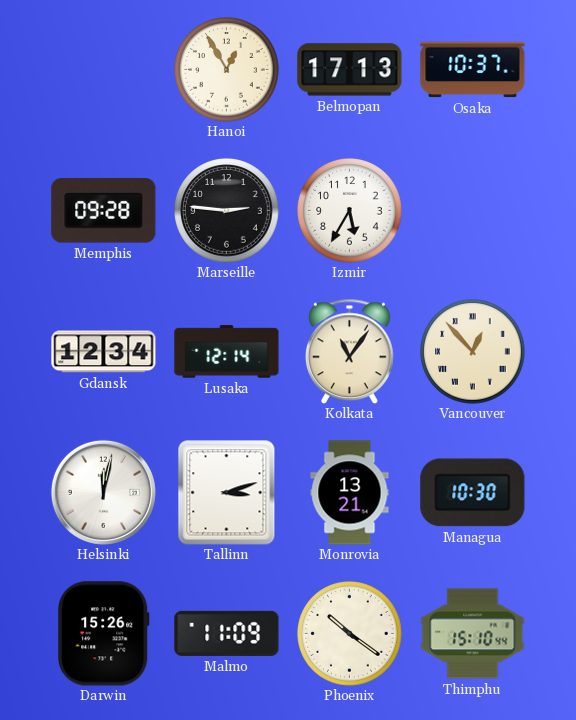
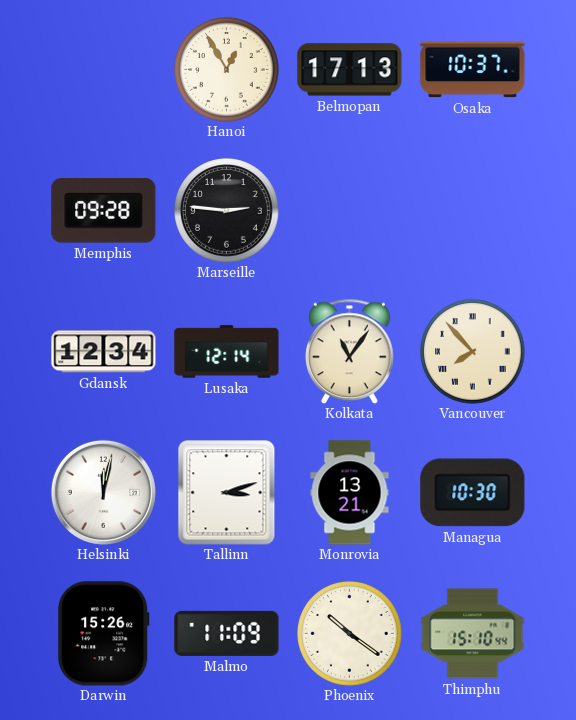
Izmir: 5:35 -> none (350, 211)
Vancouver: 12:53 -> 7:53 (473, 352)
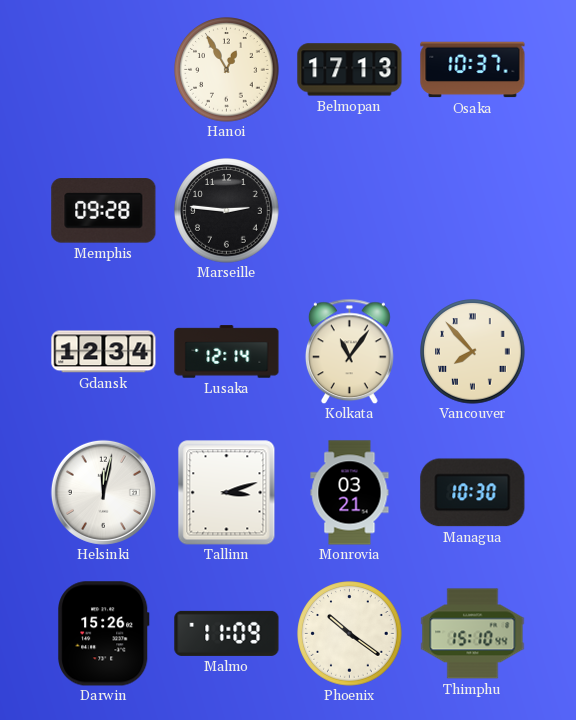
Monrovia: 13:21 -> 03:21 (350, 493)
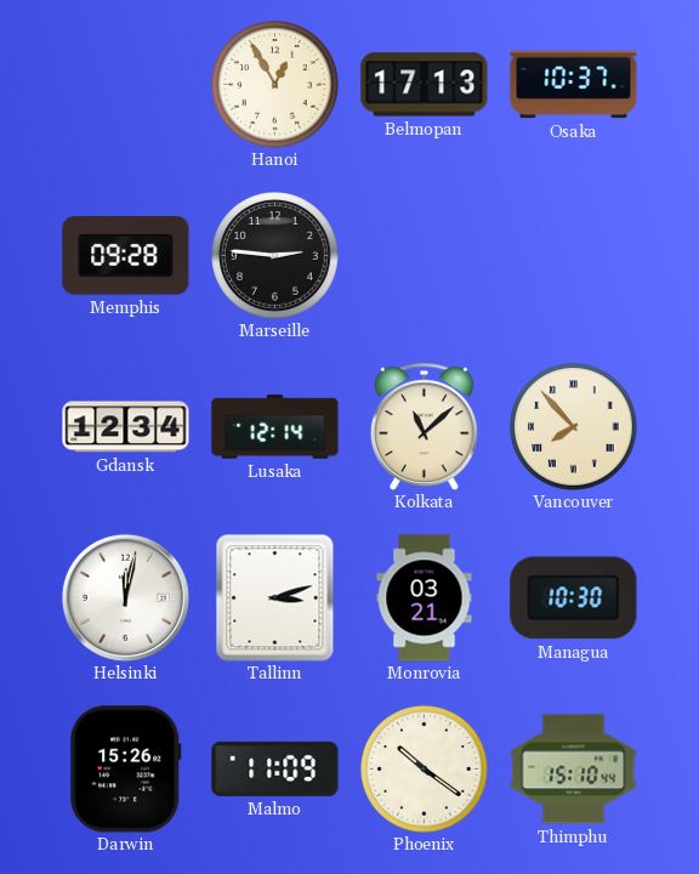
Kolkata: 11:06 -> 11:08 (424, 426)
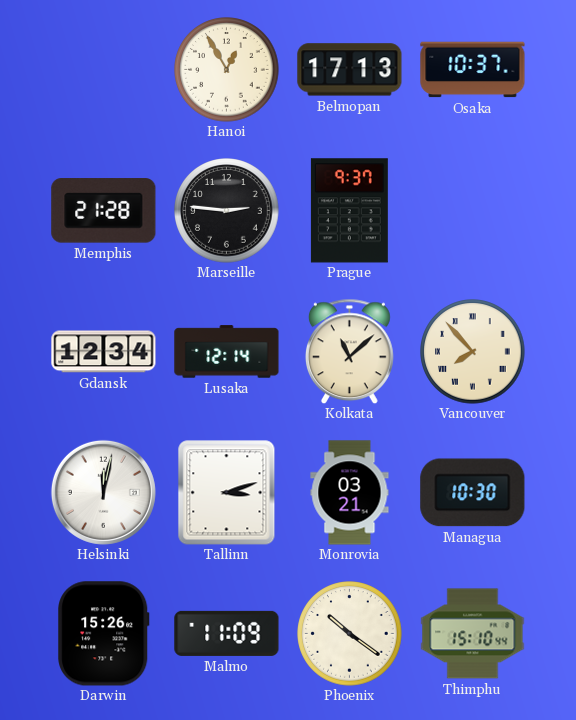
Memphis: 09:28 -> 21:28 (104, 211)
Prague: none -> 9:37 (349, 211)
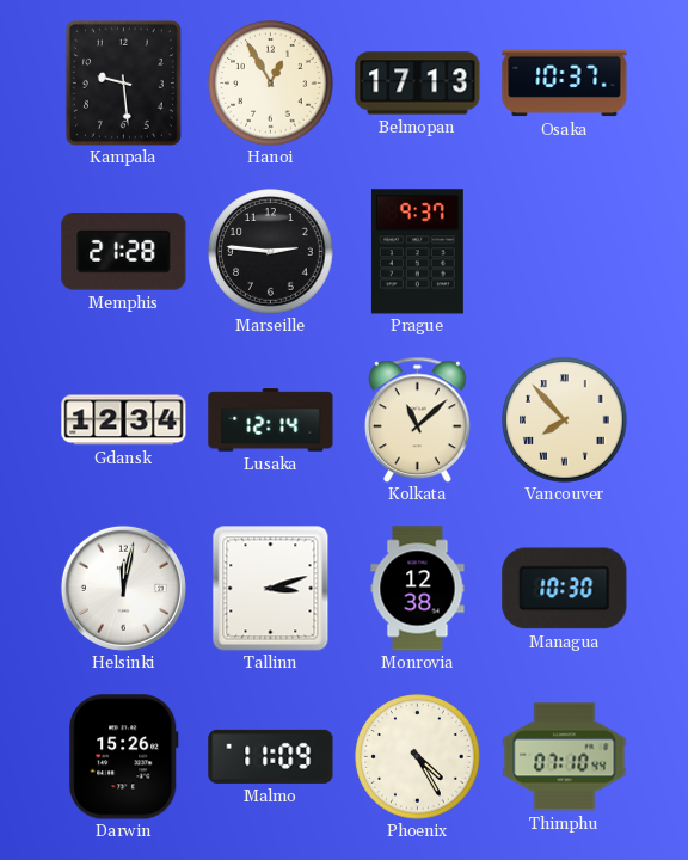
Kampala: none -> 9:29 (123, 82)
Monrovia: 03:21 -> 12:38 (418, 589)
Phoenix: 10:21 -> 4:25 (418, 757)
Thimphu: 15:10 -> 07:10 (565, 757)
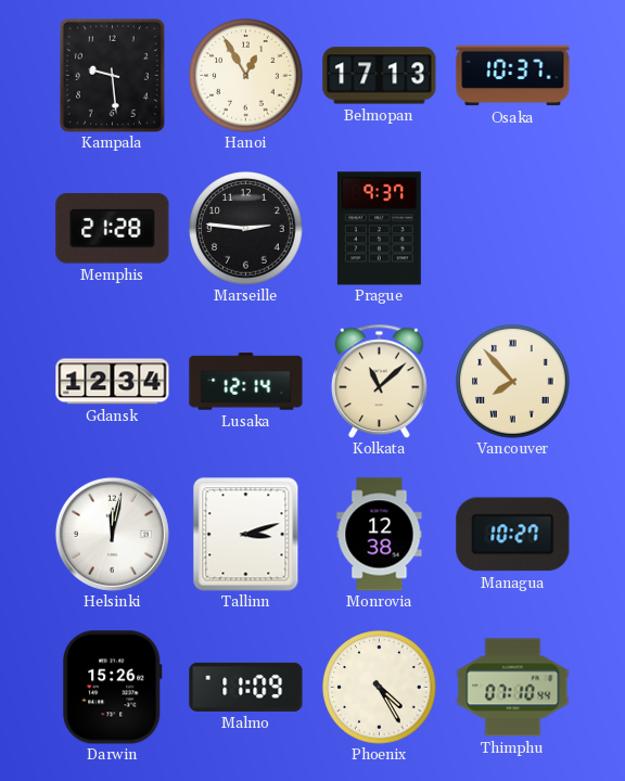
Managua: 10:30 -> 10:27 (513, 535)
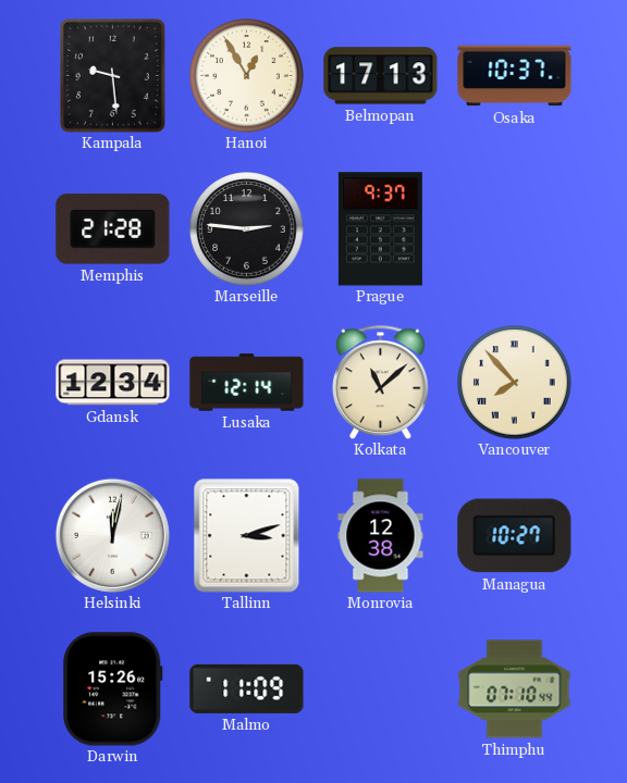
Phoenix: 4:25 -> none (380, 688)
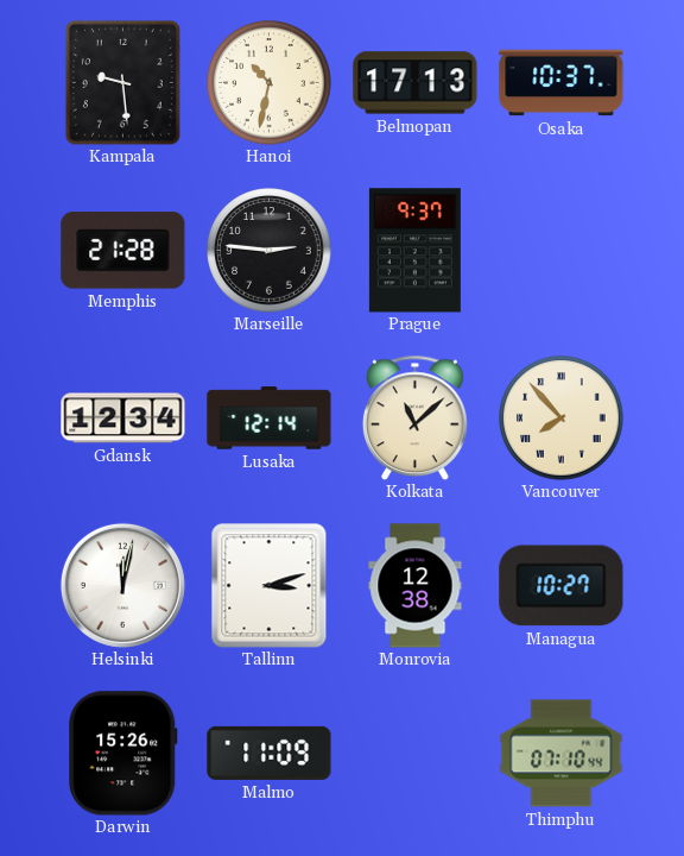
Hanoi: 12:55 -> 10:32 (270, 83)
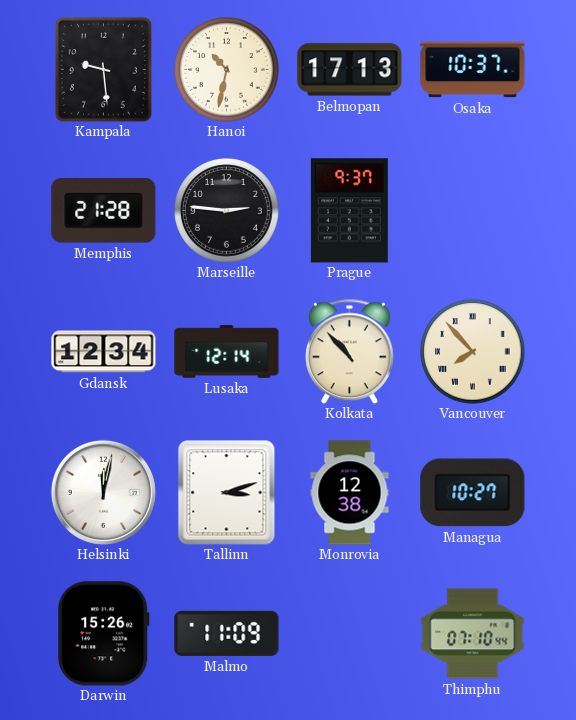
Kolkata: 11:08 -> 10:53 (349, 351)
